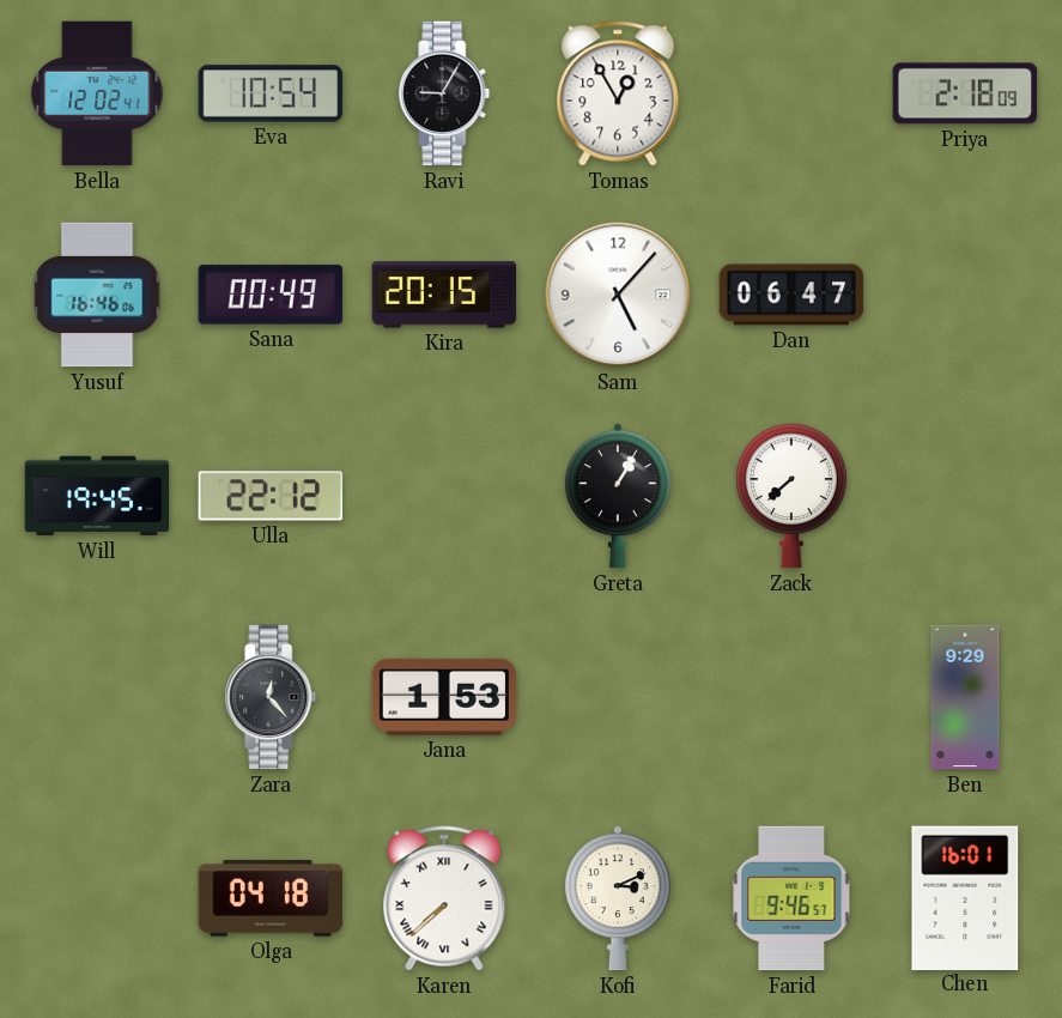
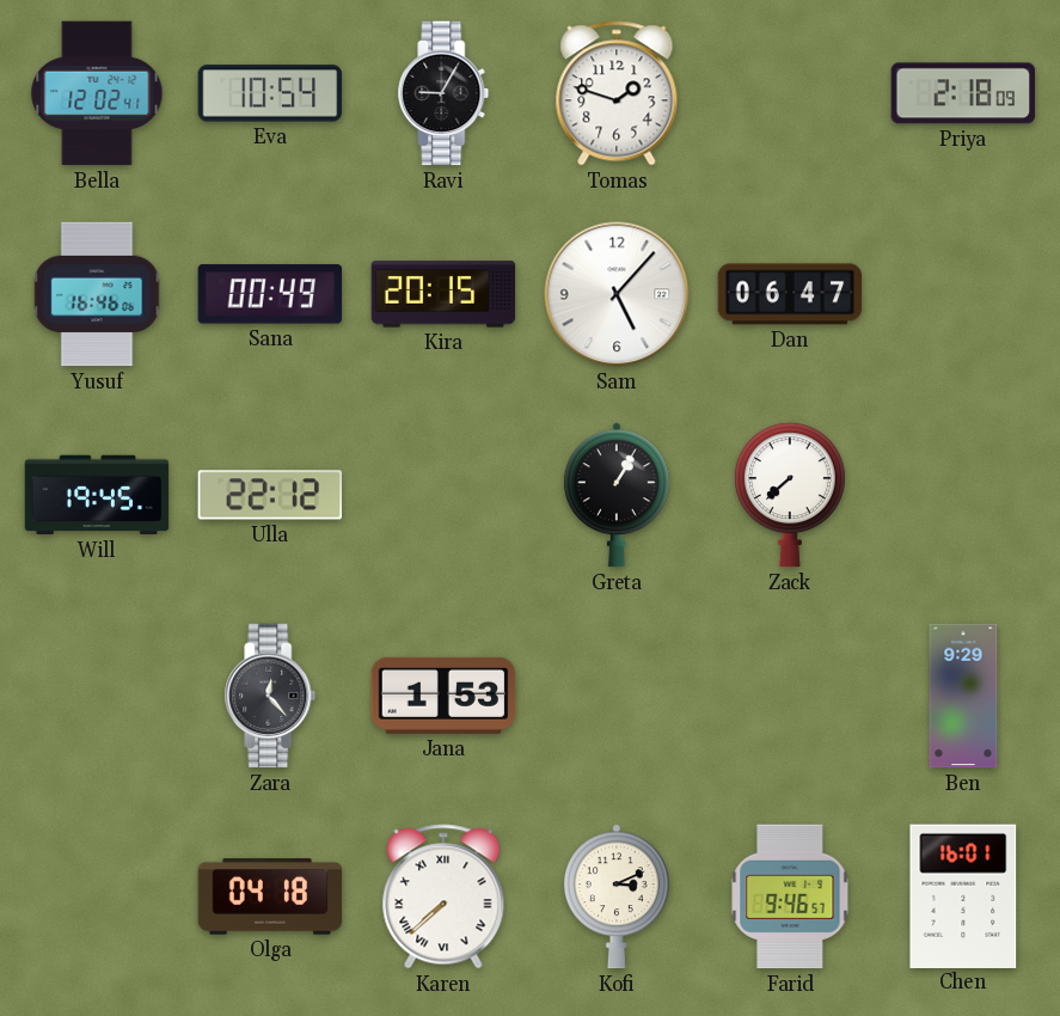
Tomas: 12:55 -> 1:48 (617, 93)
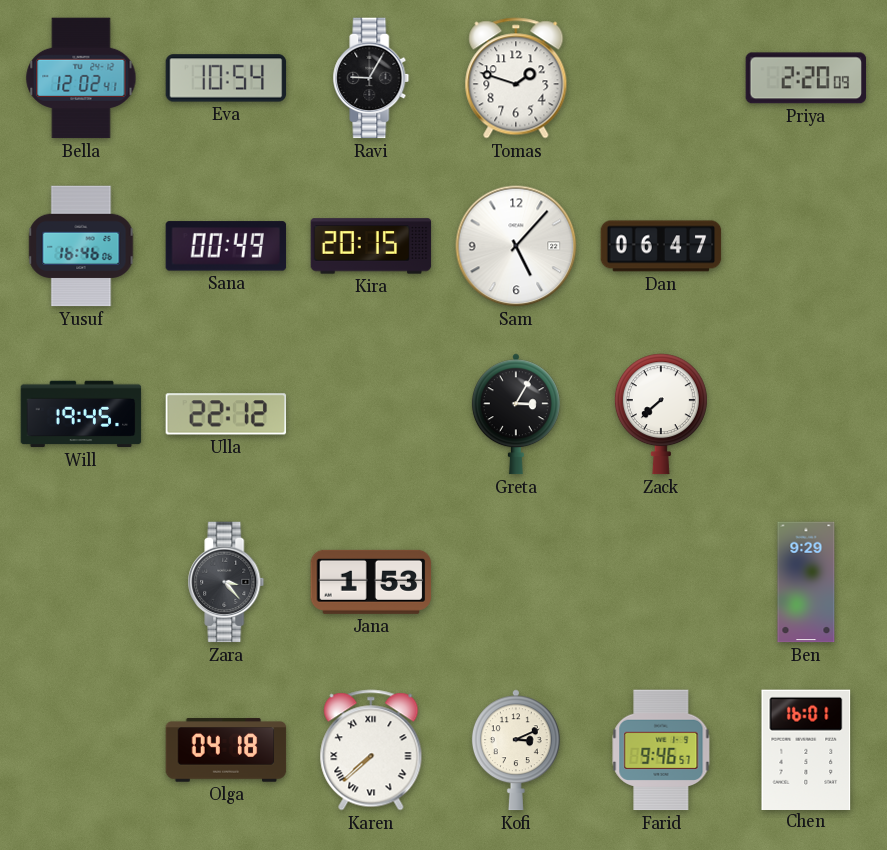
Priya: 2:18 -> 2:20 (806, 78)
Greta: 1:05 -> 3:05 (516, 414)
Zara: 12:23 -> 3:23 (226, 582)
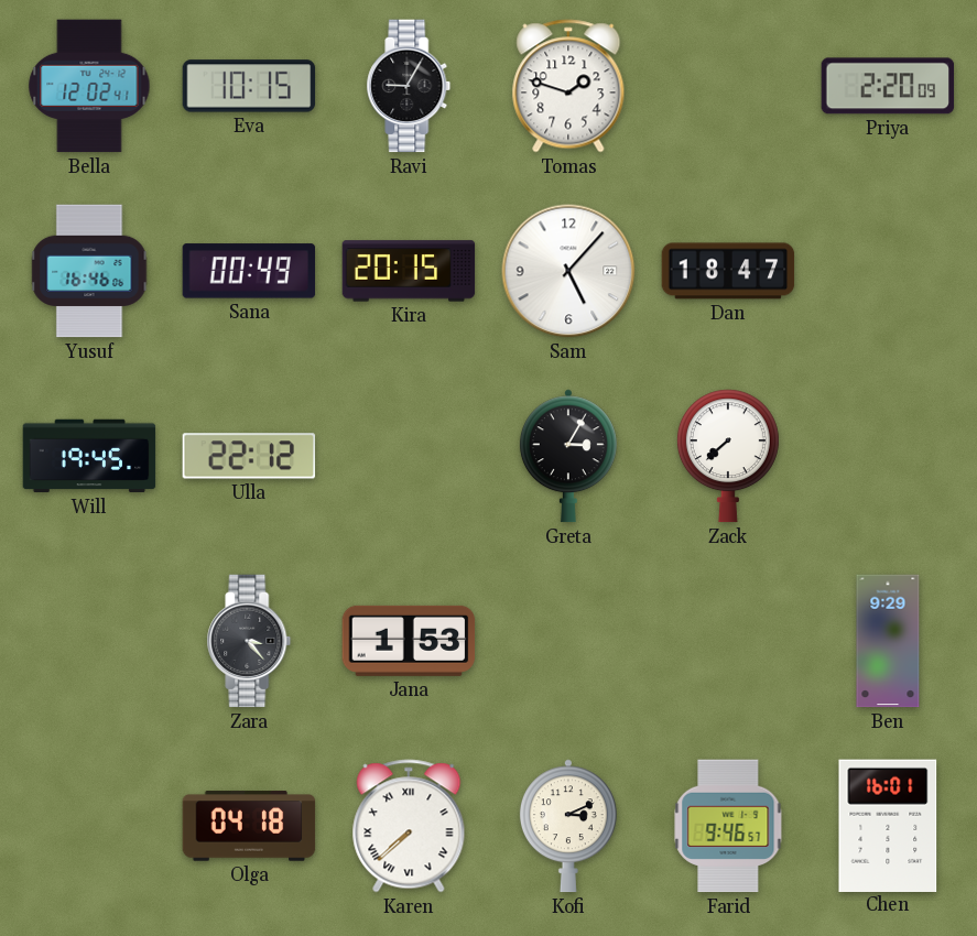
Eva: 10:54 -> 10:15 (249, 86)
Dan: 06:47 -> 18:47 (728, 271)
